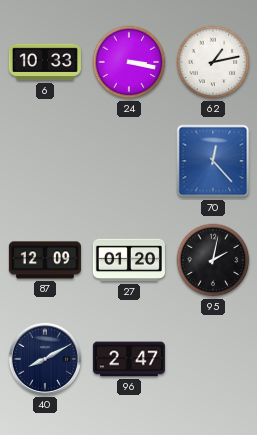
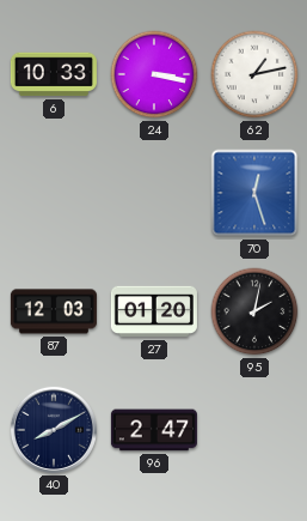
70: 12:23 -> 12:27 (254, 193)
87: 12:09 -> 12:03 (54, 311)
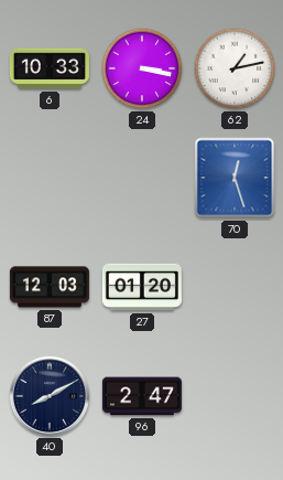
95: 2:02 -> none (254, 311)
